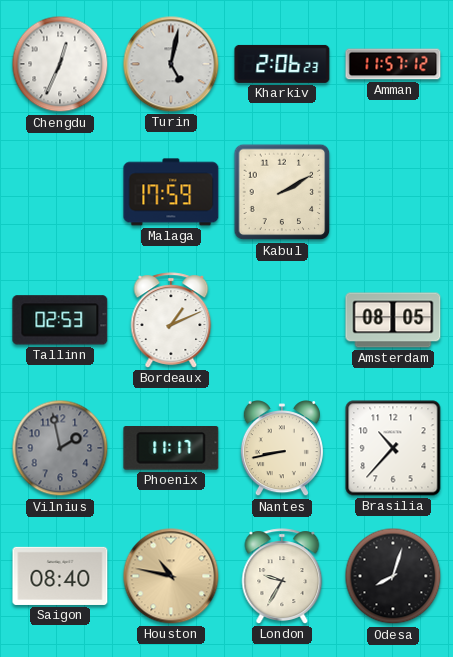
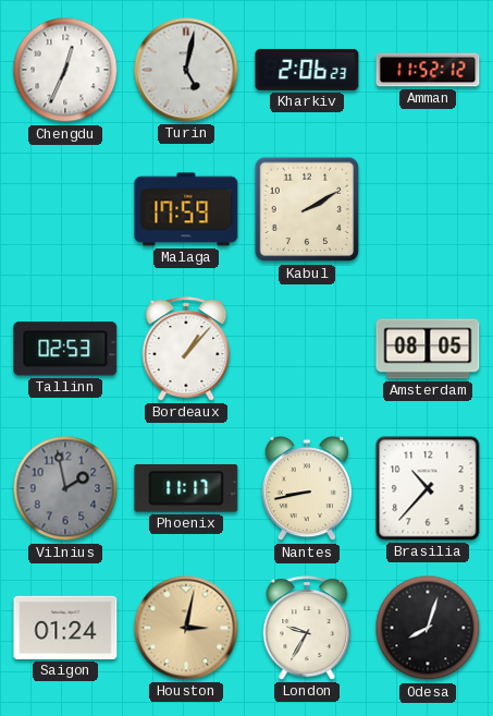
Amman: 11:57 -> 11:52 (428, 70)
Bordeaux: 1:11 -> 1:07 (186, 349)
Saigon: 08:40 -> 01:24 (65, 628)
Houston: 10:47 -> 3:02 (186, 628)
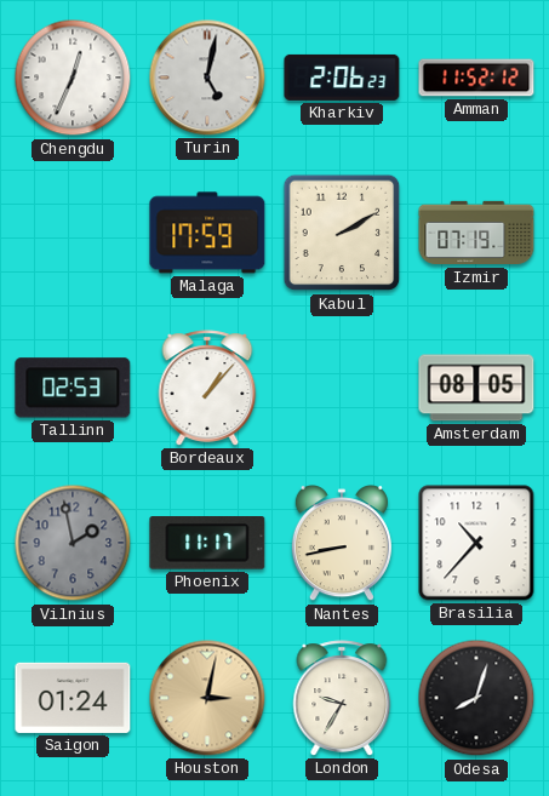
Izmir: none -> 07:19 (476, 233)
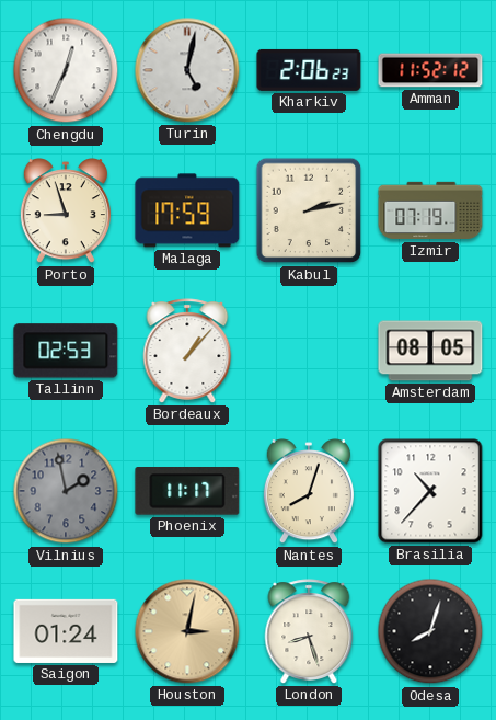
Porto: none -> 8:57 (66, 212)
Kabul: 2:10 -> 2:13 (309, 210)
Nantes: 8:43 -> 8:03 (309, 492)
London: 9:35 -> 8:27 (309, 631)
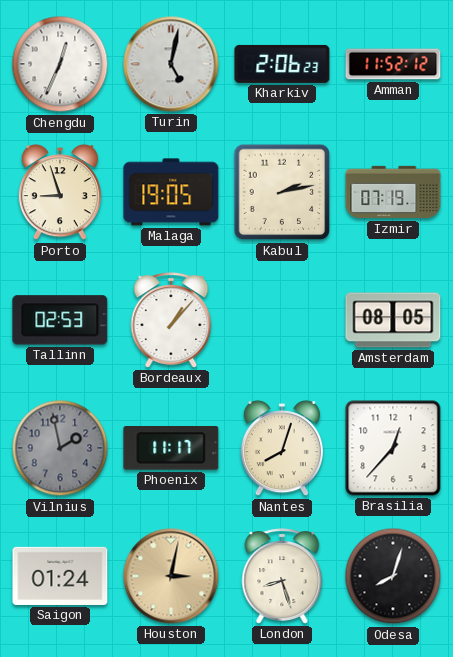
Malaga: 17:59 -> 19:05 (171, 192)
Brasilia: 10:37 -> 12:37 (393, 448)
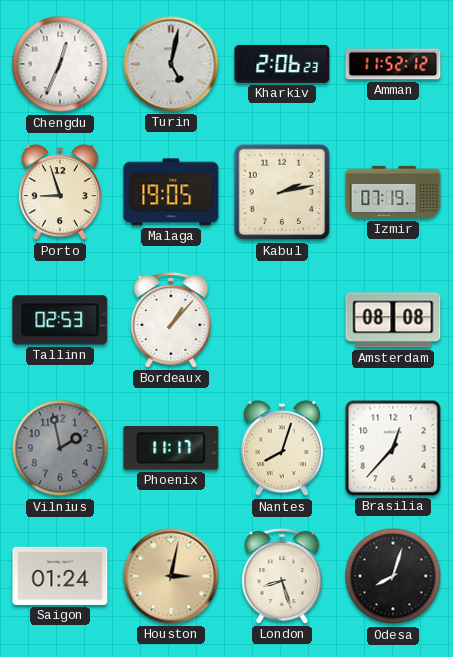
Amsterdam: 08:05 -> 08:08 (393, 320)
